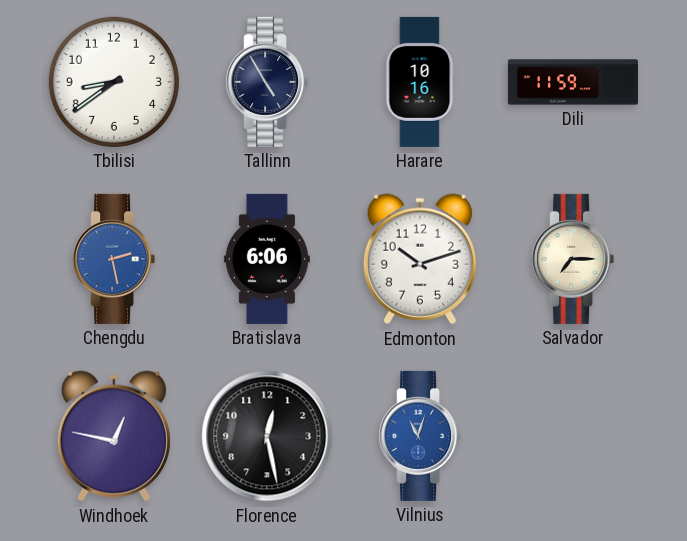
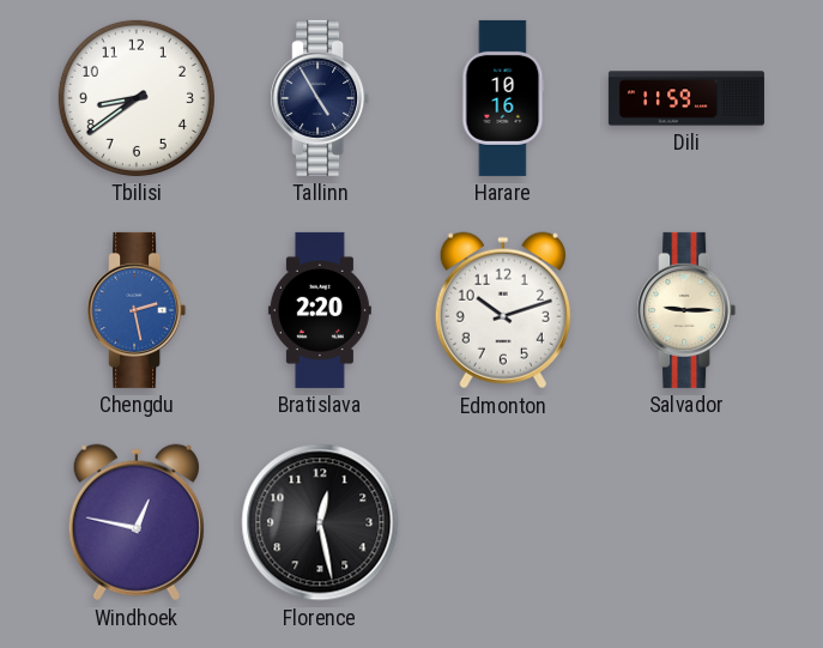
Bratislava: 6:06 -> 2:20 (320, 310)
Salvador: 7:15 -> 9:15 (686, 310)
Vilnius: 11:03 -> none (420, 436)
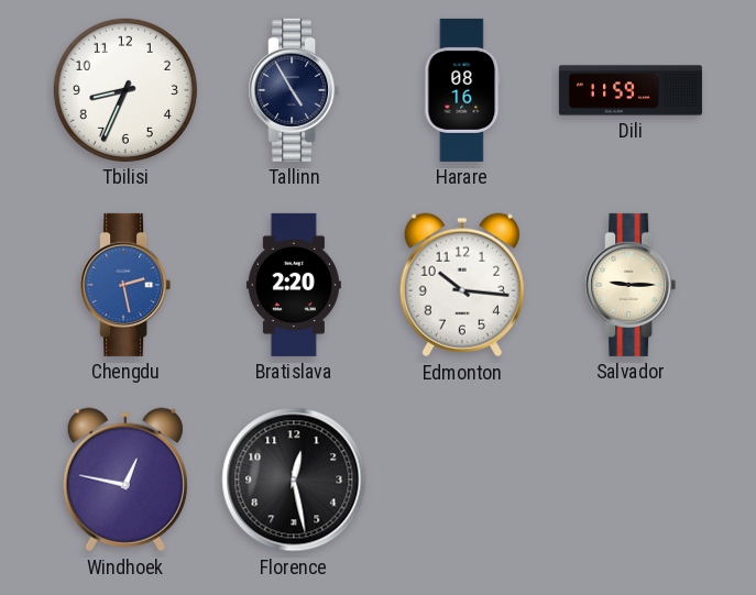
Tbilisi: 8:39 -> 8:34 (125, 90)
Harare: 10:16 -> 08:16 (462, 90)
Edmonton: 10:12 -> 10:16 (462, 285)
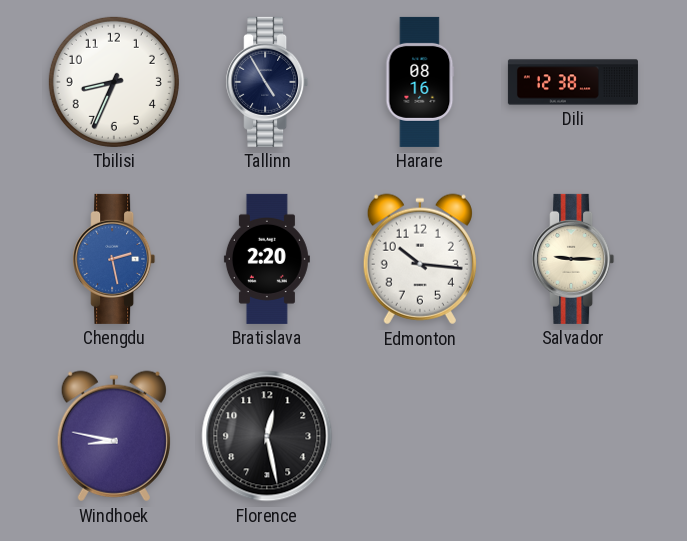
Dili: 11:59 -> 12:38 (573, 82)
Windhoek: 12:47 -> 8:47 (114, 436)
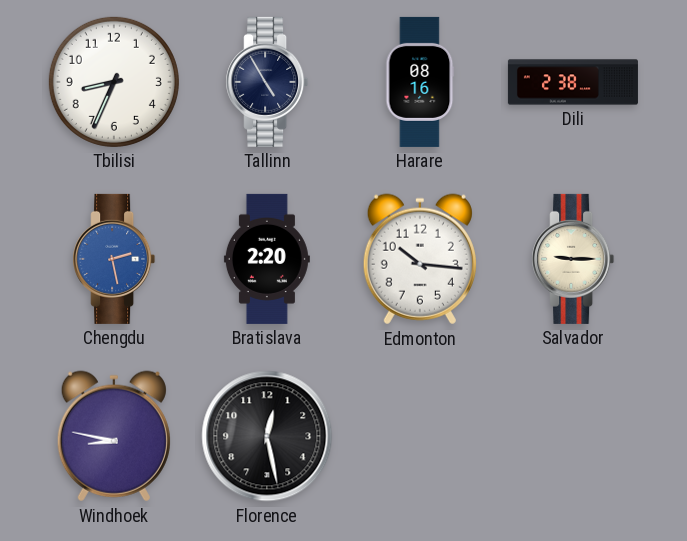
Dili: 12:38 -> 2:38 (573, 82)
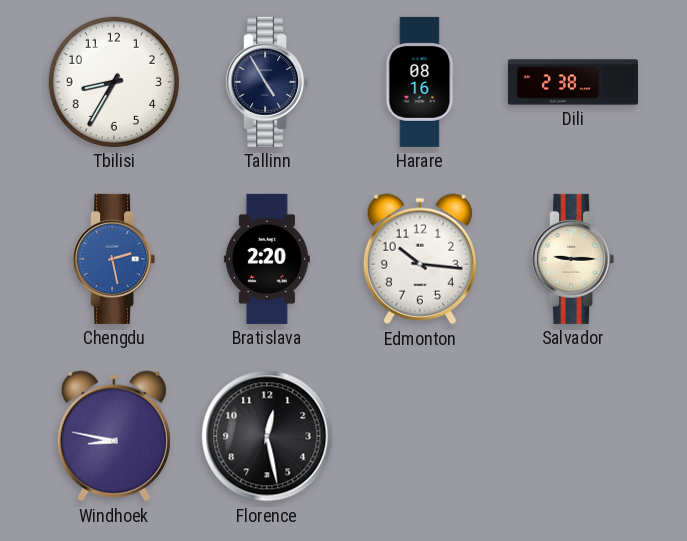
Tbilisi: 8:34 -> 8:35 (114, 82)
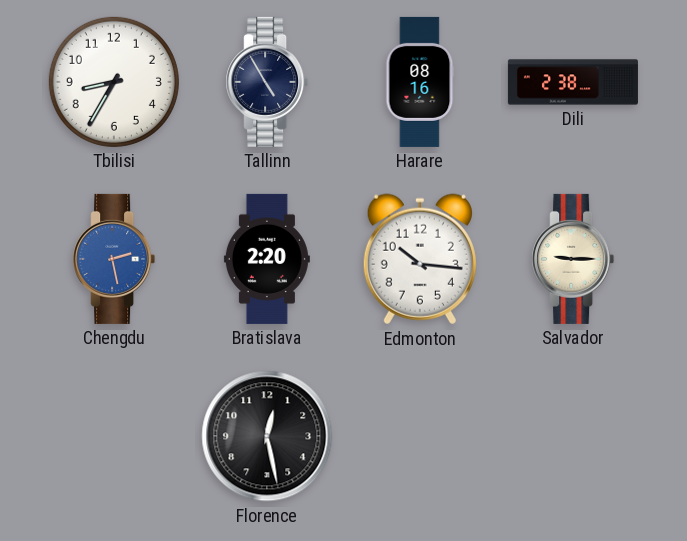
Windhoek: 8:47 -> none (114, 436)
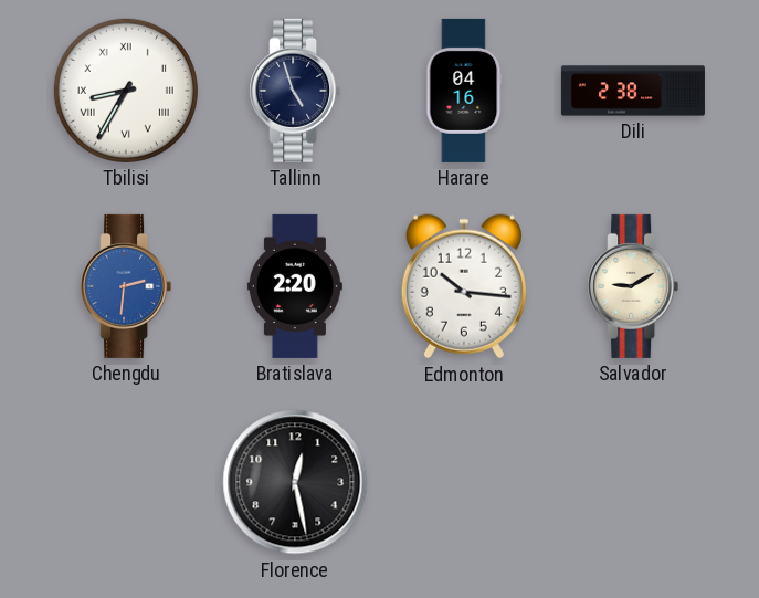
Tbilisi numerals: Arabic -> Roman (126, 91)
Tallinn: 4:55 -> 4:57 (295, 91)
Harare: 08:16 -> 04:16 (464, 91)
Chengdu: 2:28 -> 2:31 (126, 286)
Salvador: 9:15 -> 9:10 (633, 286)
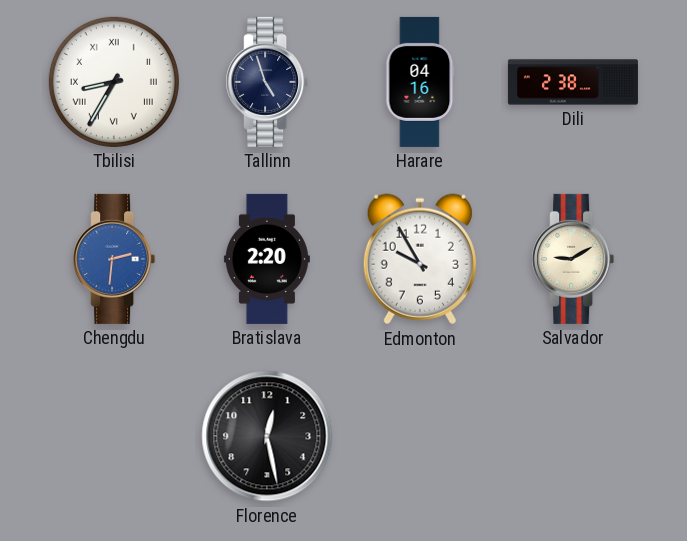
Edmonton: 10:16 -> 9:55 (420, 259)
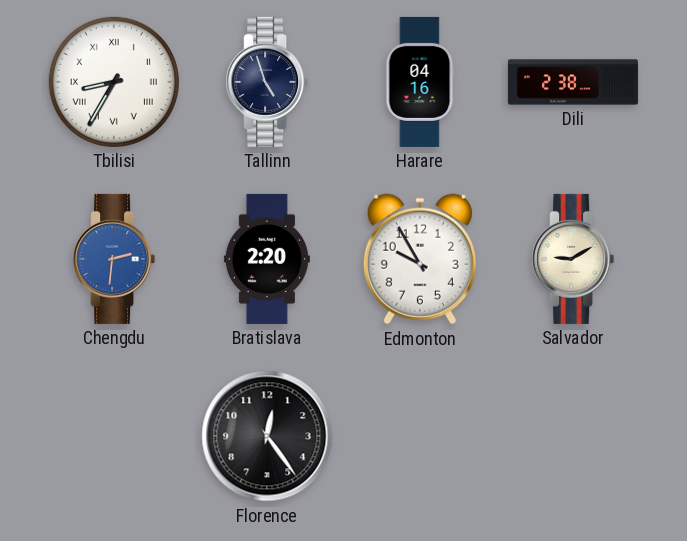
Florence: 12:28 -> 12:24 (267, 436)
